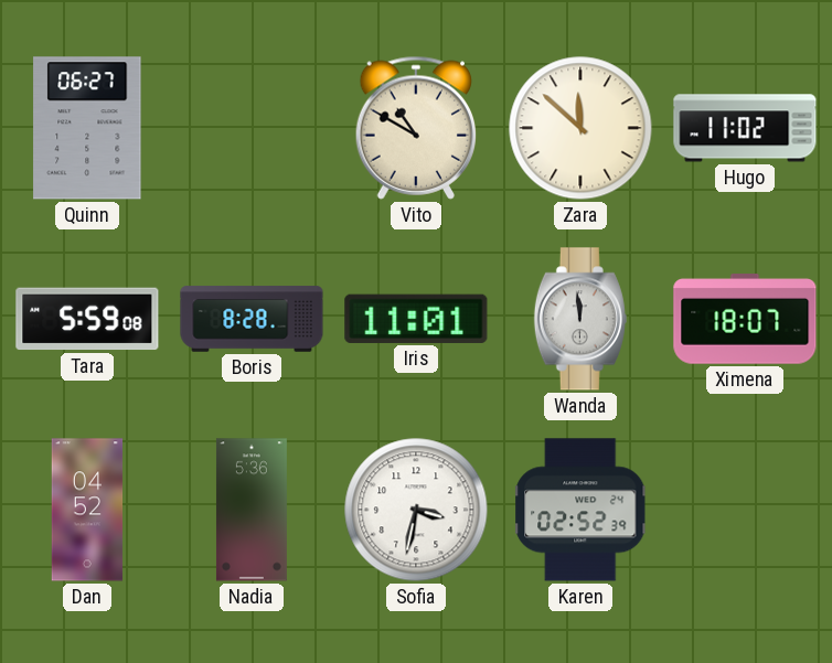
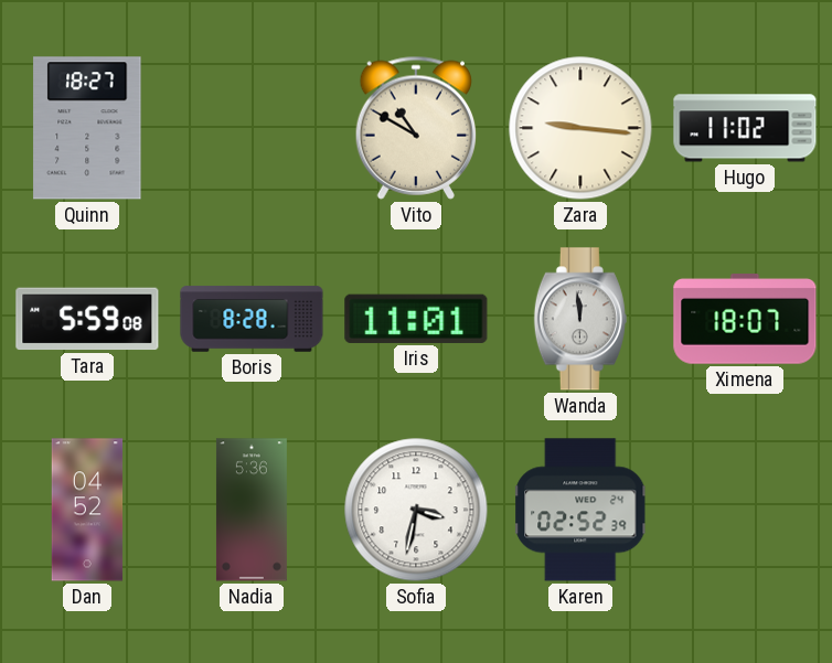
Quinn: 06:27 -> 18:27 (87, 128)
Zara: 11:52 -> 9:16 (580, 128)
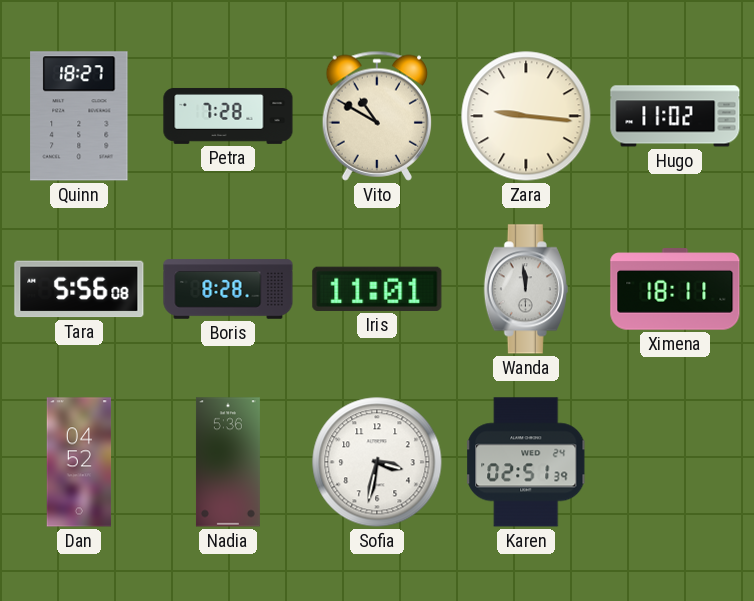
Petra: none -> 7:28 (228, 116)
Tara: 5:59 -> 5:56 (79, 289)
Ximena: 18:07 -> 18:11 (675, 289)
Karen: 02:52 -> 02:51 (526, 462)
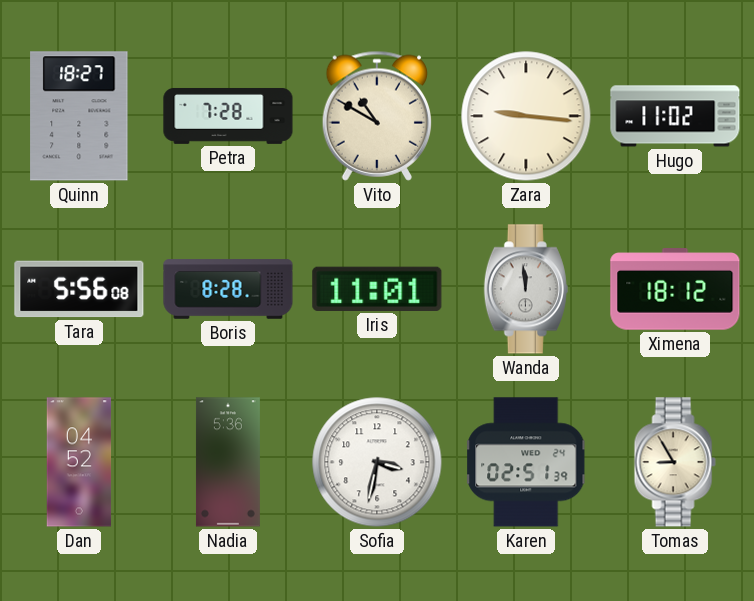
Ximena: 18:11 -> 18:12 (675, 289)
Tomas: none -> 8:55 (675, 462)
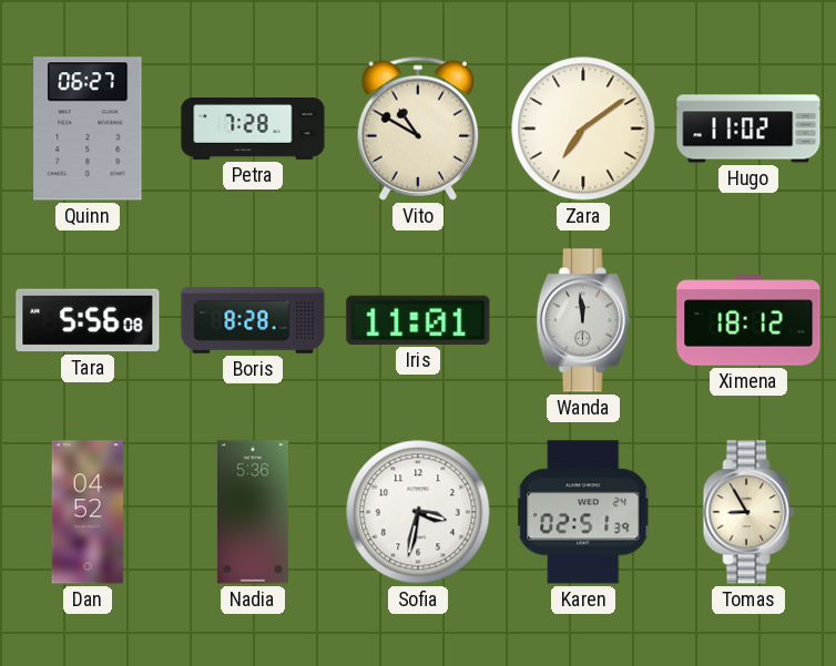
Quinn: 18:27 -> 06:27 (88, 129)
Zara: 9:16 -> 7:09 (583, 129)
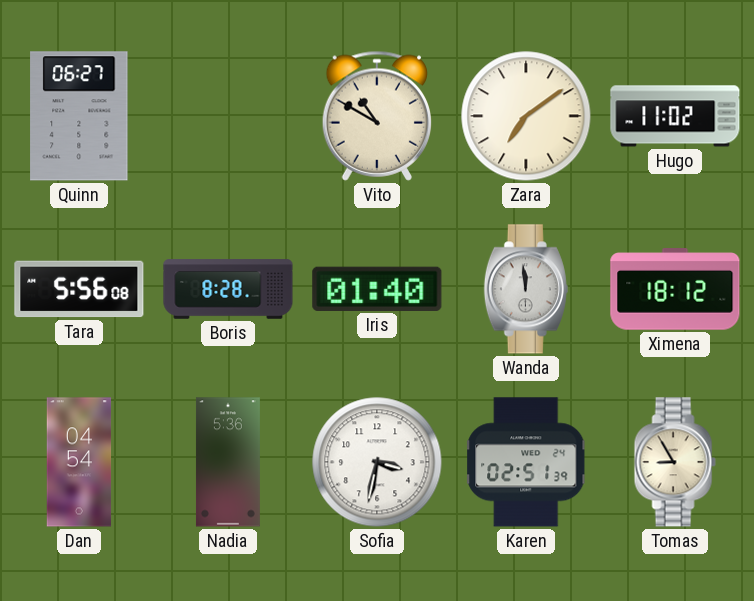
Petra: 7:28 -> none (253, 129)
Iris: 11:01 -> 01:40 (377, 289)
Dan: 04:52 -> 04:54 (79, 462)
